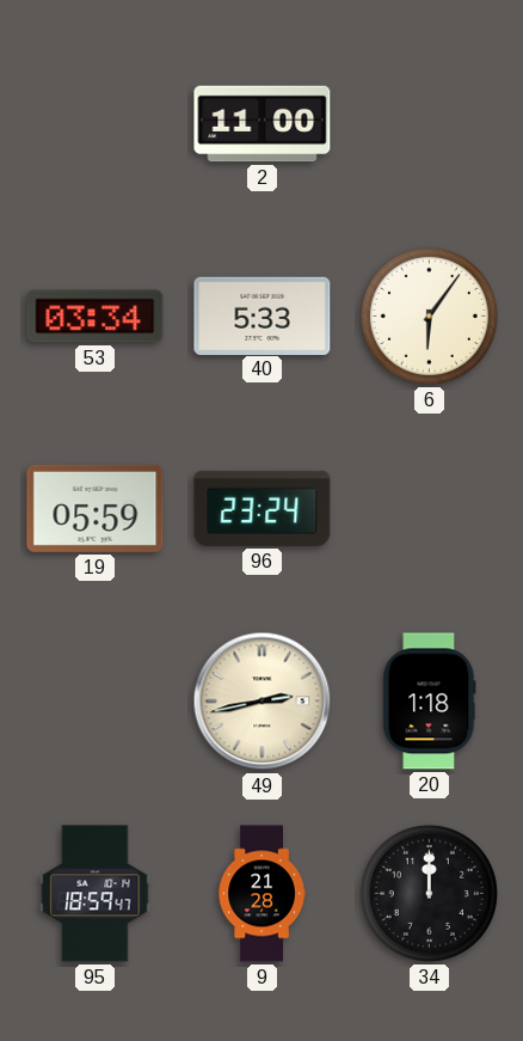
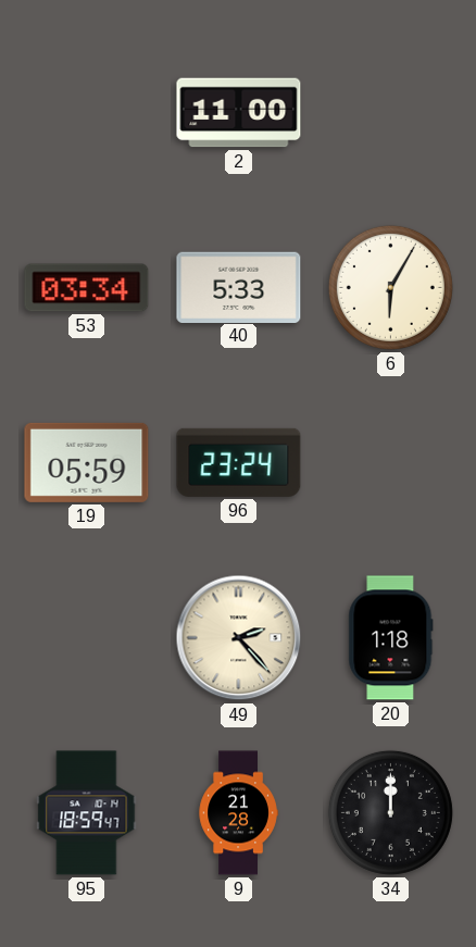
6: 6:06 -> 6:05 (390, 287)
49: 2:43 -> 2:23 (239, 638)
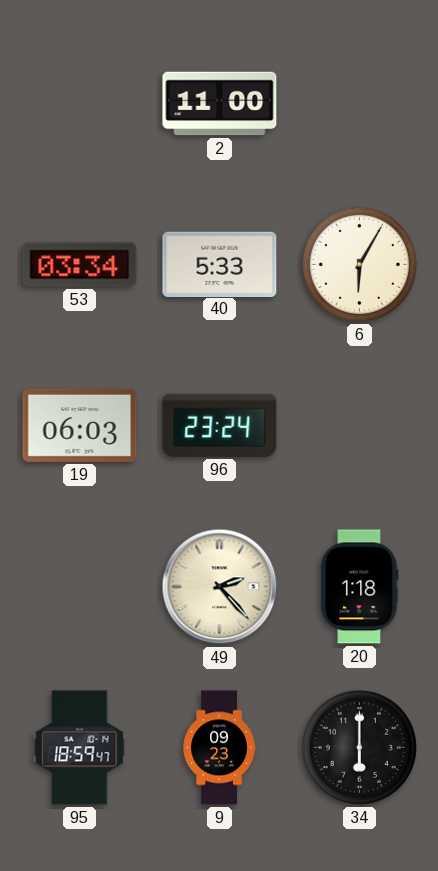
19: 05:59 -> 06:03 (80, 425)
9: 21:28 -> 09:23 (219, 748)
34: 12:00 -> 6:00 (359, 747)
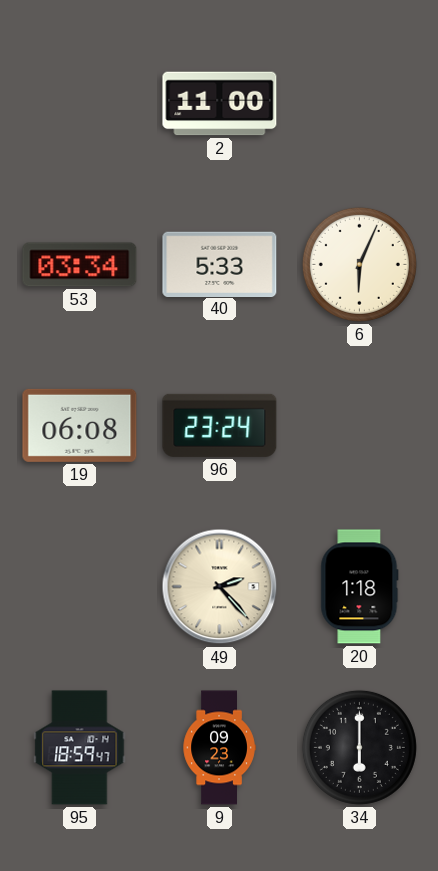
6: 6:05 -> 6:04 (359, 264)
19: 06:03 -> 06:08 (80, 425)
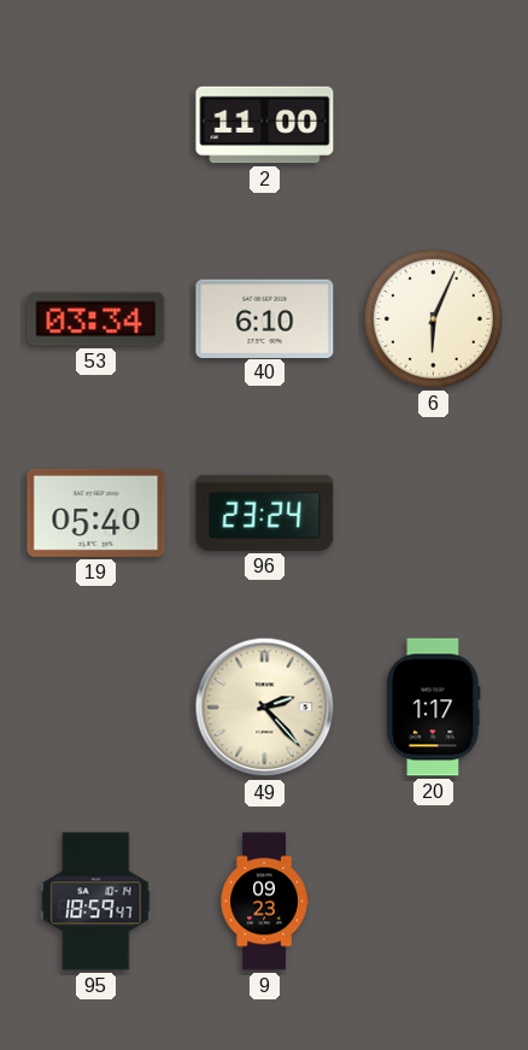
40: 5:33 -> 6:10 (265, 318)
19: 06:08 -> 05:40 (96, 512)
20: 1:18 -> 1:17 (434, 708)
34: 6:00 -> none (359, 747)
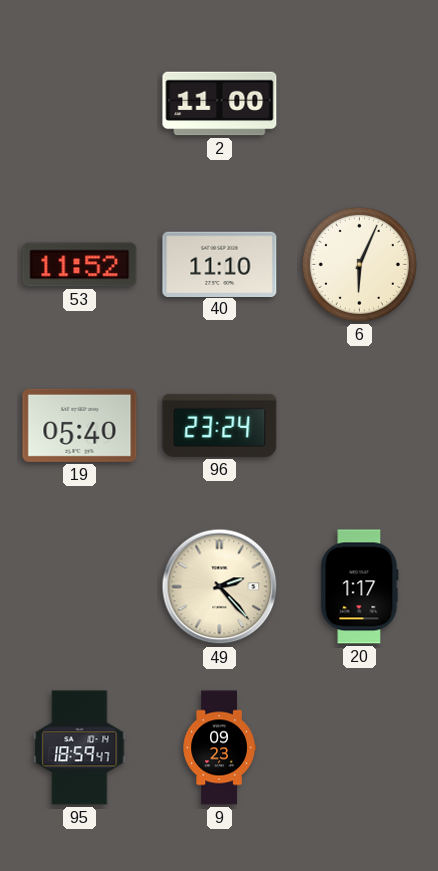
53: 03:34 -> 11:52 (80, 265)
40: 6:10 -> 11:10 (220, 264)
